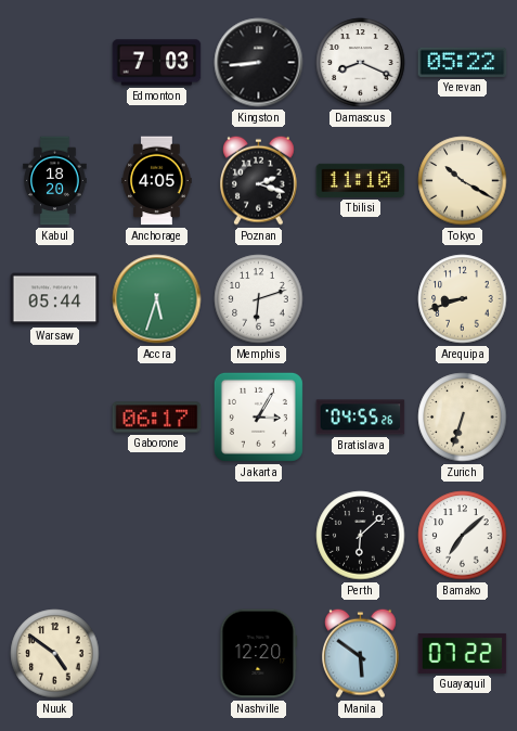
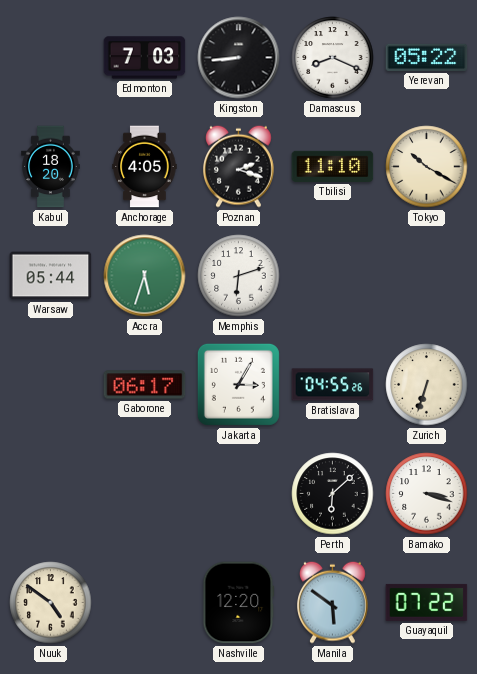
Arequipa: 8:42 -> none (463, 299)
Bamako: 7:08 -> 3:18 (427, 494)
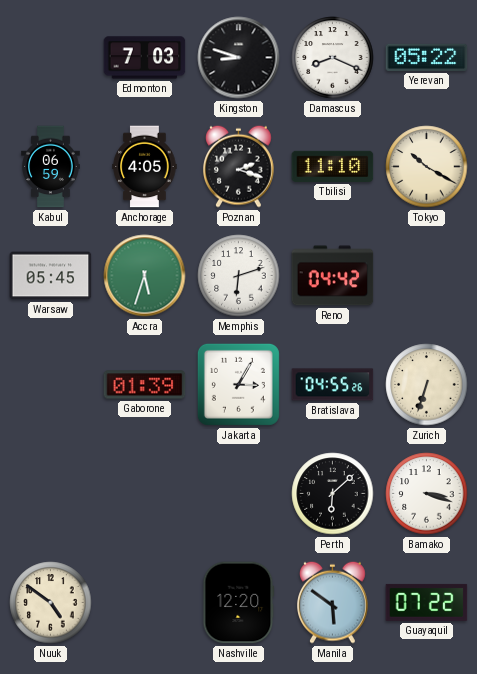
Kingston: 8:44 -> 8:48 (239, 58)
Kabul: 18:20 -> 06:59 (51, 167)
Warsaw: 05:44 -> 05:45 (51, 276)
Reno: none -> 04:42 (333, 276)
Gaborone: 06:17 -> 01:39 (145, 385)
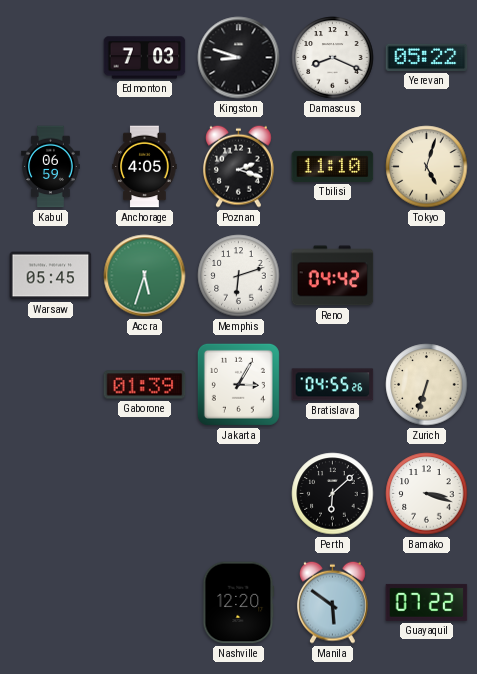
Tokyo: 10:20 -> 5:03 (427, 167)
Nuuk: 4:51 -> none (51, 603)
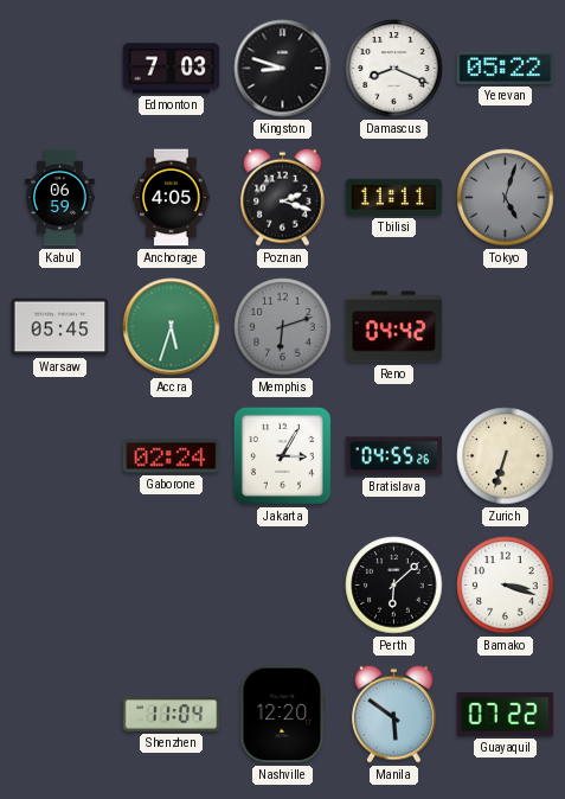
Tbilisi: 11:10 -> 11:11 (394, 197)
Tokyo dial: cream -> grey (506, 198)
Memphis dial: white -> grey (283, 327)
Gaborone: 01:39 -> 02:24 (172, 456)
Shenzhen: none -> 11:04 (172, 715)
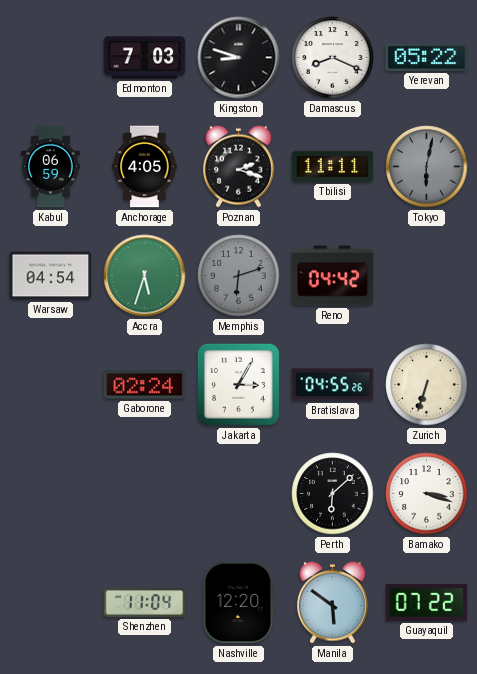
Tokyo: 5:03 -> 6:02 (427, 167)
Warsaw: 05:45 -> 04:54 (51, 276)
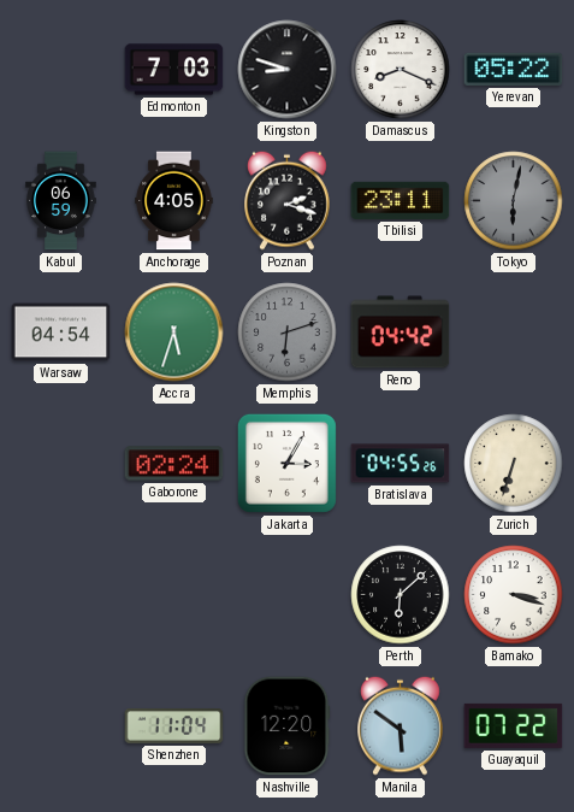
Tbilisi: 11:11 -> 23:11 (401, 200)
